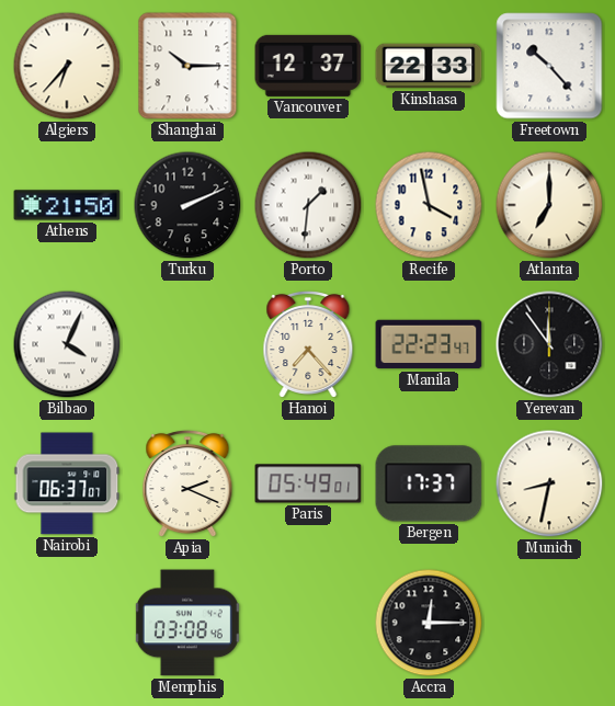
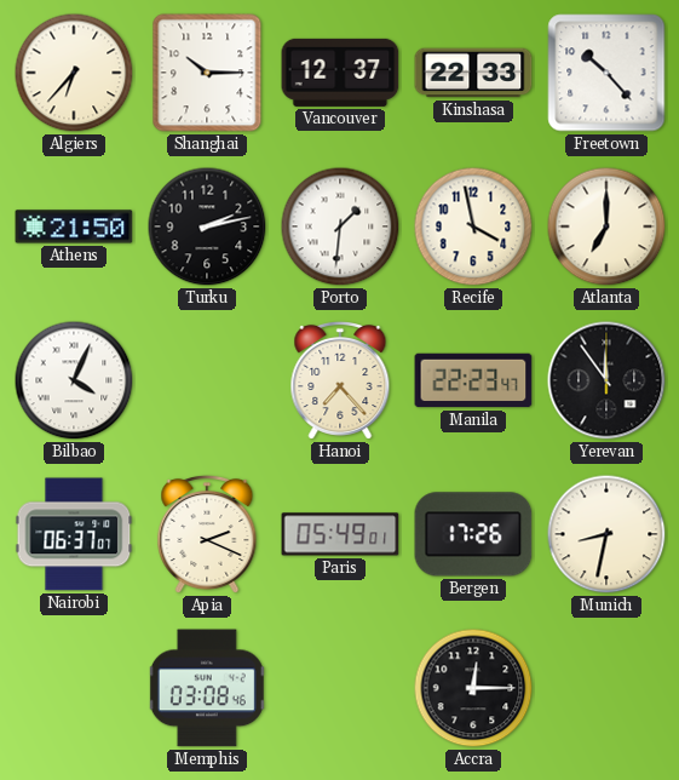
Turku: 2:11 -> 2:13 (207, 226)
Bergen: 17:37 -> 17:26 (473, 534)
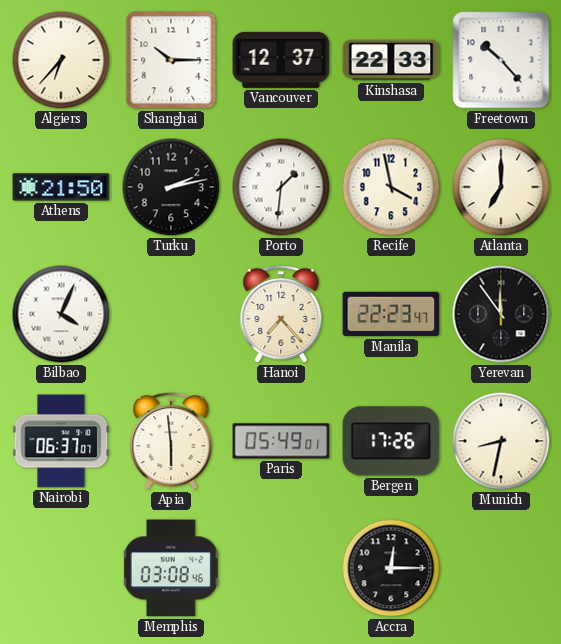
Apia: 2:19 -> 5:59 (171, 441)
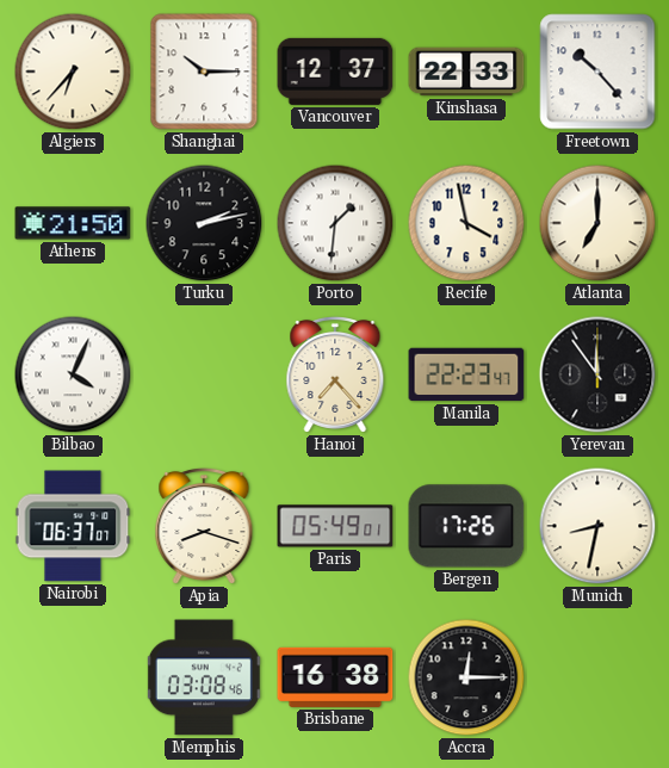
Apia: 5:59 -> 8:18 (204, 526)
Brisbane: none -> 16:38 (335, 677)
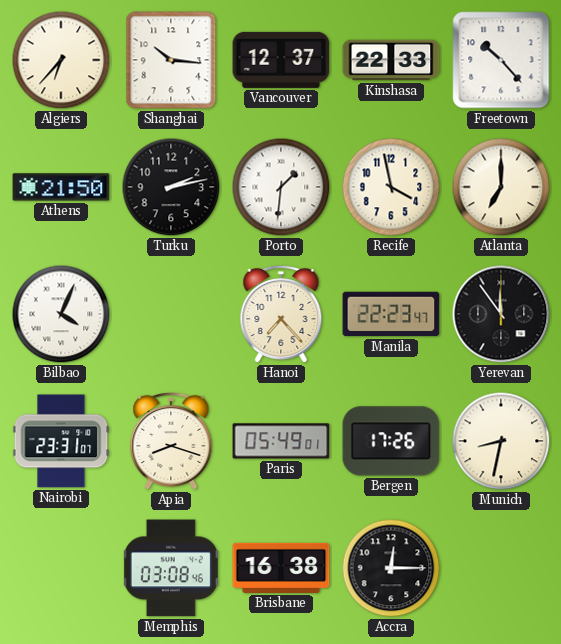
Shanghai: 10:15 -> 10:16 (171, 60)
Nairobi: 06:37 -> 23:31 (61, 441)
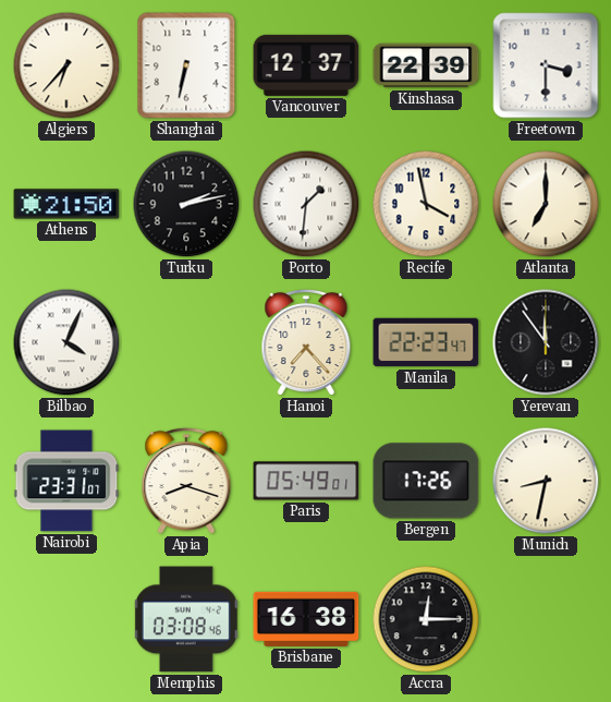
Shanghai: 10:16 -> 6:32 (186, 65)
Kinshasa: 22:33 -> 22:39 (426, 65)
Freetown: 10:23 -> 3:30 (546, 65)
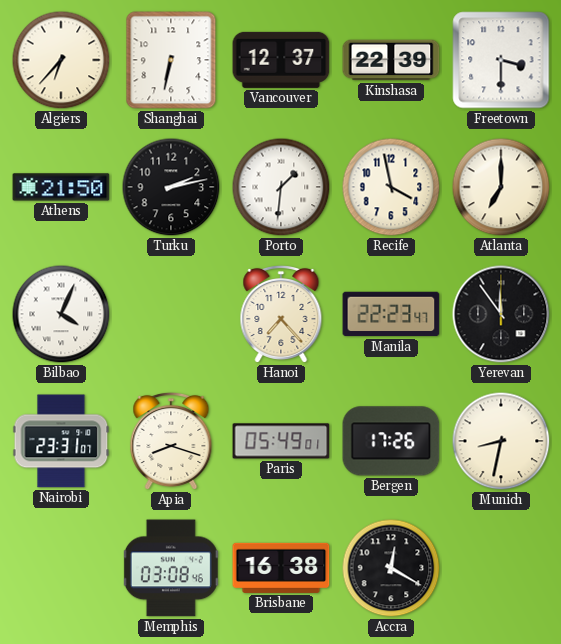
Accra: 12:15 -> 12:20 (391, 568)
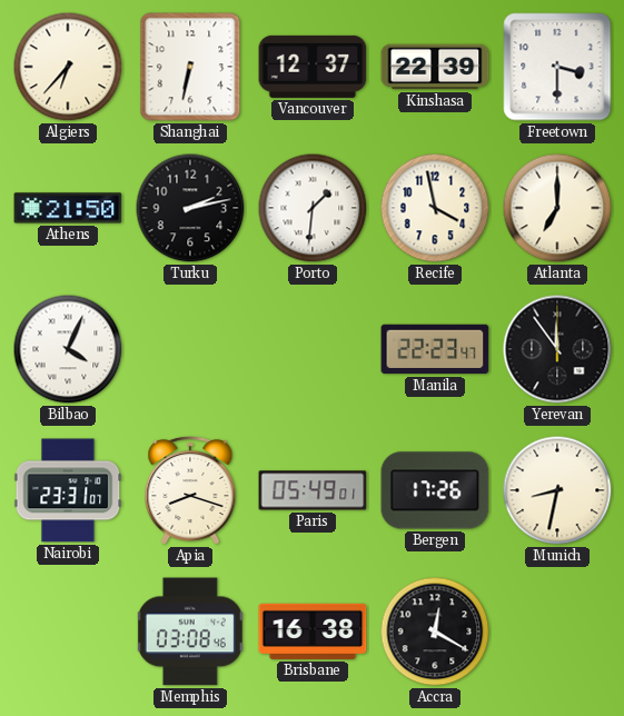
Hanoi: 7:23 -> none (281, 314)
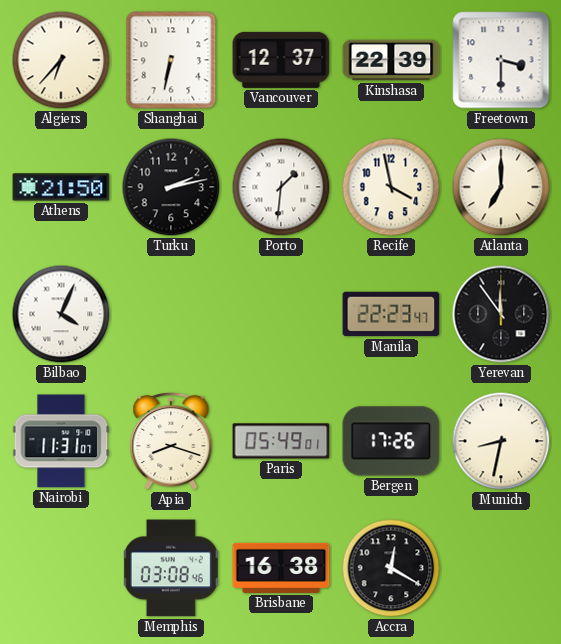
Nairobi: 23:31 -> 11:31 (61, 441)
